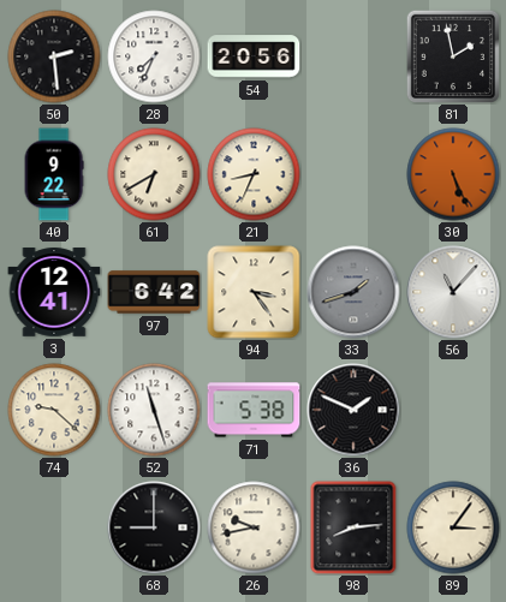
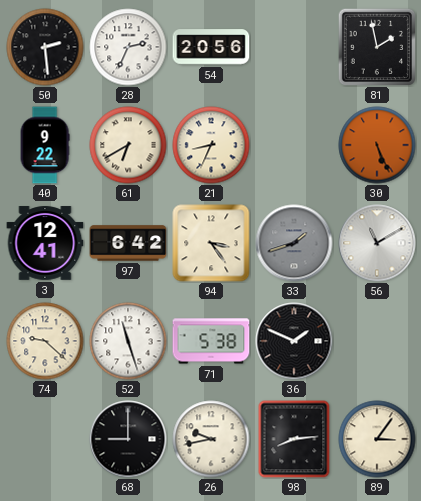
28: 7:34 -> 2:34 (128, 47)
56: 11:07 -> 11:10 (377, 243)
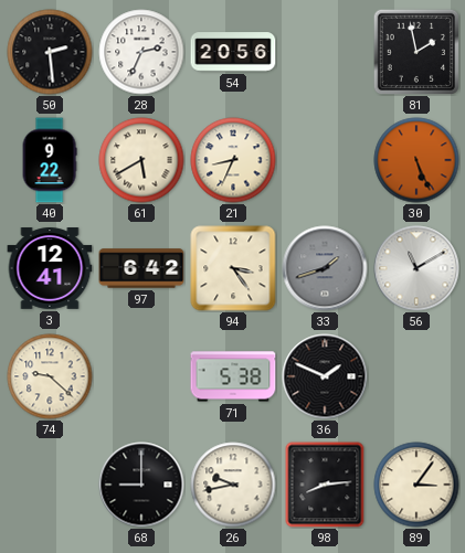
61: 6:40 -> 5:40 (141, 160)
52: 11:27 -> none (128, 341)
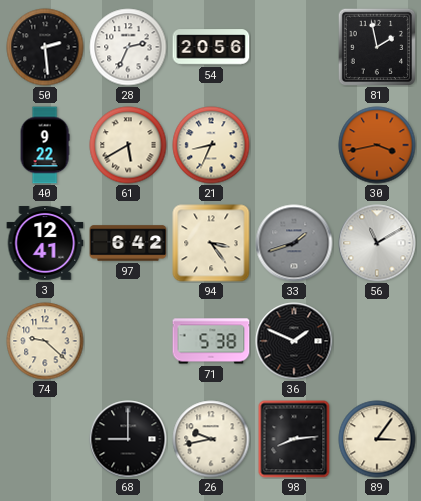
30: 5:26 -> 3:43 (377, 145)
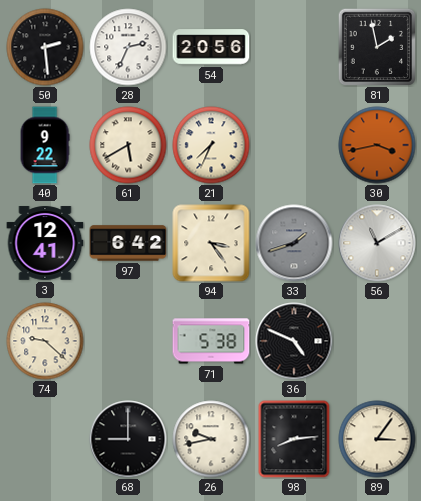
21: 8:34 -> 7:34 (211, 145)
36: 1:49 -> 4:49 (294, 341)
